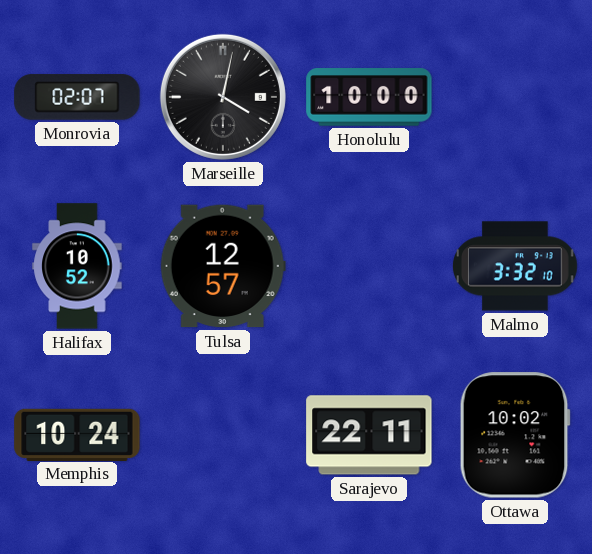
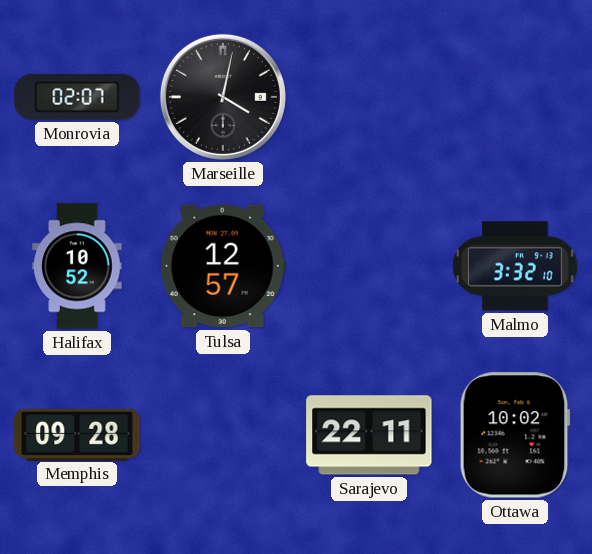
Honolulu: 10:00 -> none (369, 97)
Memphis: 10:24 -> 09:28 (77, 434)
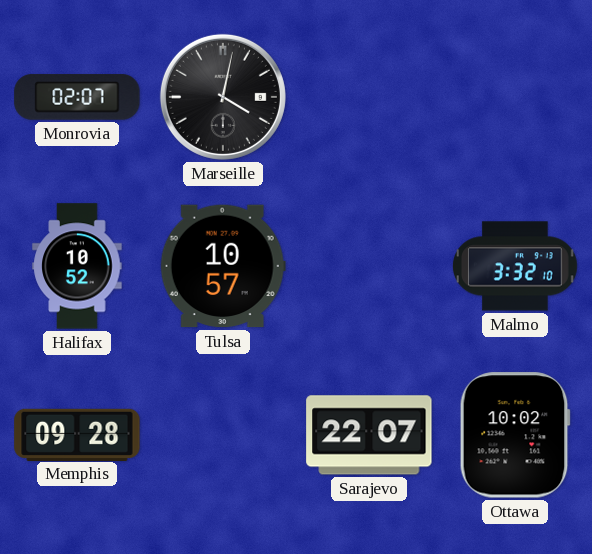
Tulsa: 12:57 -> 10:57 (223, 266)
Sarajevo: 22:11 -> 22:07 (369, 435)
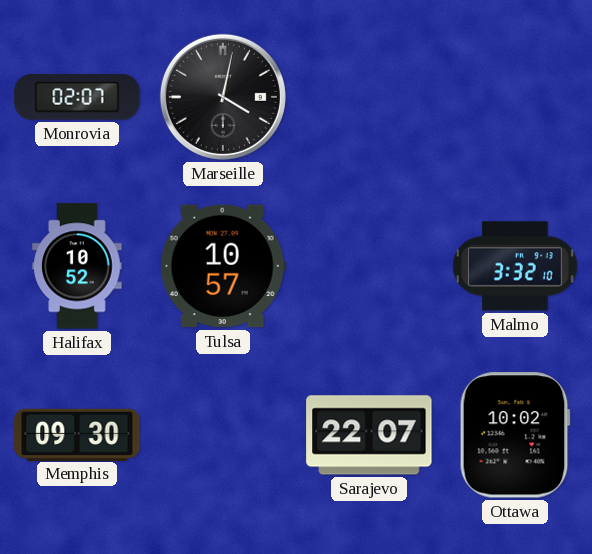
Memphis: 09:28 -> 09:30 (77, 434)
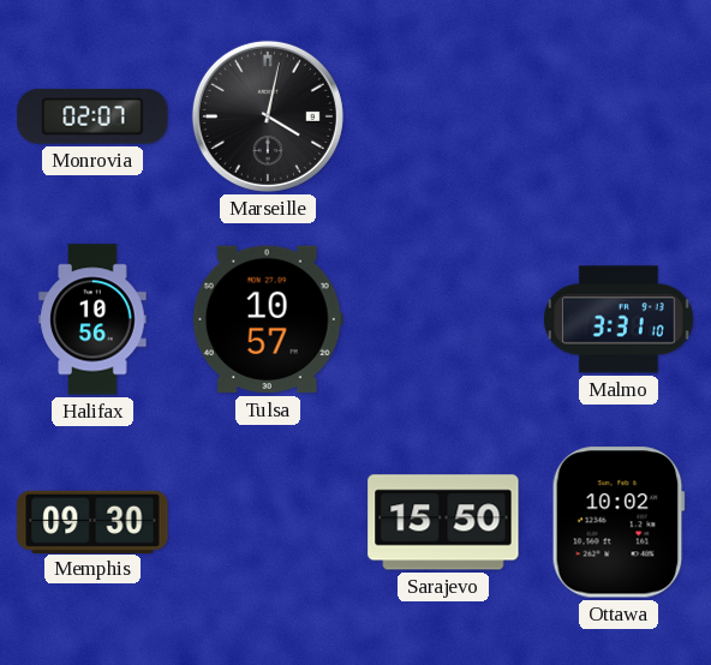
Halifax: 10:52 -> 10:56 (92, 319)
Malmo: 3:32 -> 3:31 (620, 319)
Sarajevo: 22:07 -> 15:50 (443, 522)
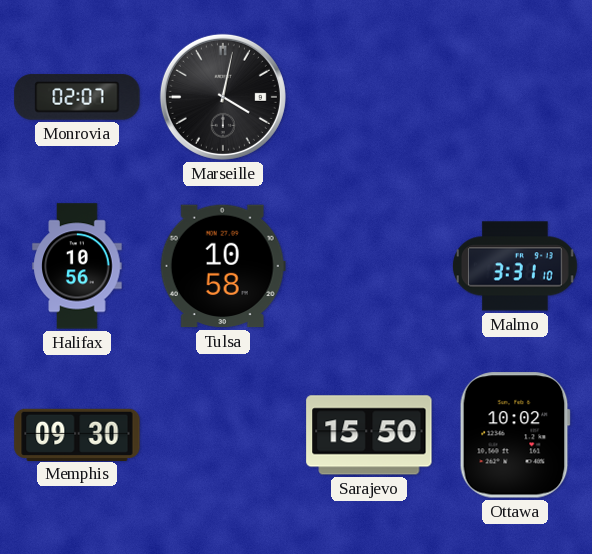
Tulsa: 10:57 -> 10:58 (223, 266)
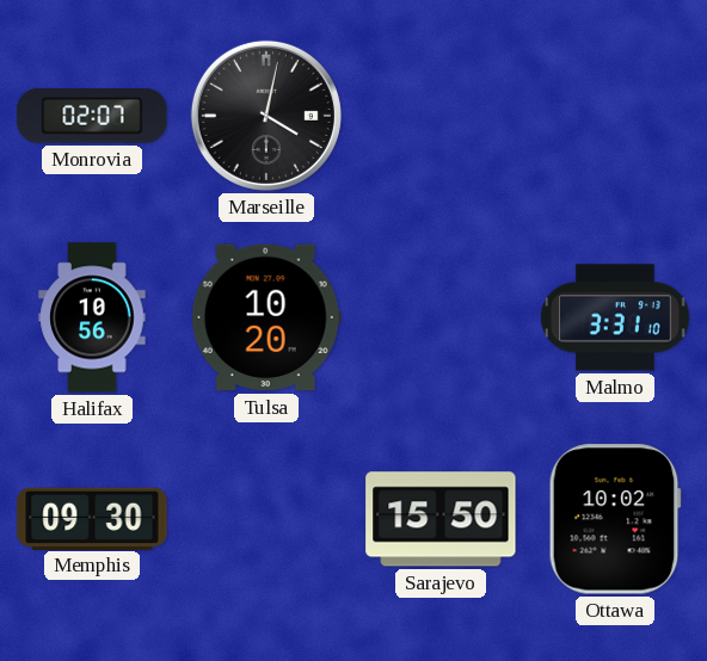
Tulsa: 10:58 -> 10:20 (266, 317)
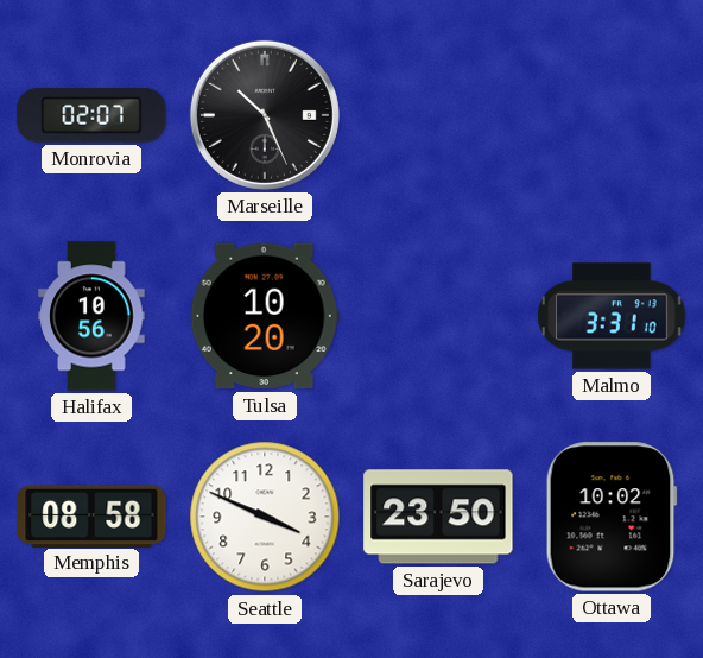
Marseille: 4:02 -> 10:26 (265, 115)
Memphis: 09:30 -> 08:58 (91, 515)
Seattle: none -> 3:49 (265, 517)
Sarajevo: 15:50 -> 23:50 (438, 517)
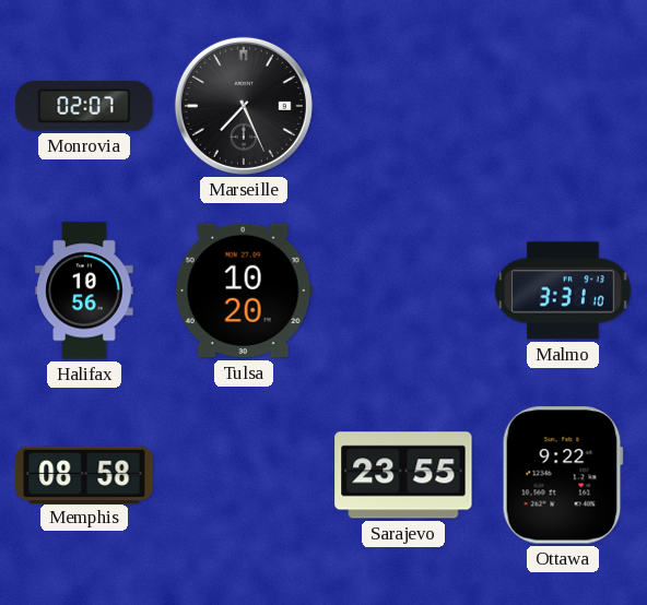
Marseille: 10:26 -> 7:26 (244, 106)
Seattle: 3:49 -> none (265, 517)
Sarajevo: 23:50 -> 23:55 (403, 475)
Ottawa: 10:02 -> 9:22 (563, 475)
